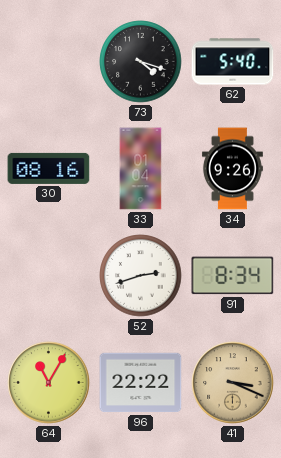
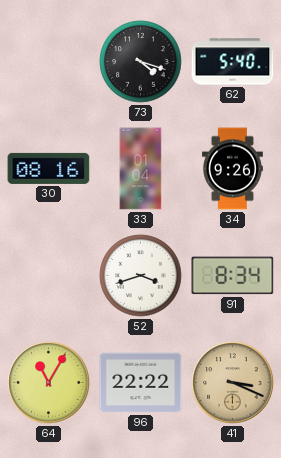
52: 2:42 -> 3:42 (141, 276)
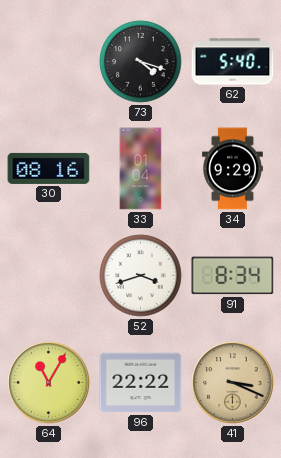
34: 9:26 -> 9:29 (232, 169)
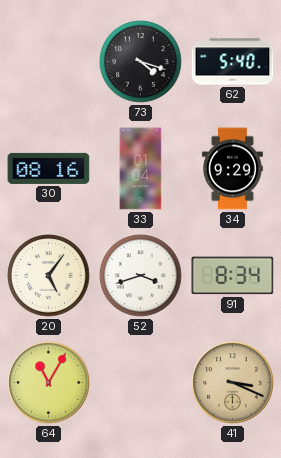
20: none -> 5:06 (49, 276)
96: 22:22 -> none (141, 383)
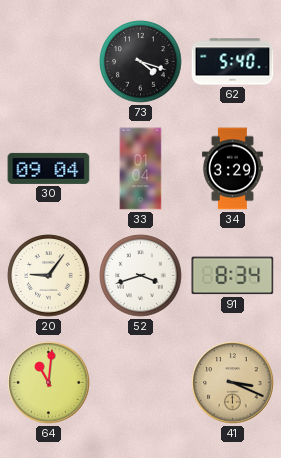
30: 08:16 -> 09:04 (49, 168)
34: 9:29 -> 3:29 (232, 169)
20: 5:06 -> 9:06 (49, 276)
64: 11:05 -> 11:01 (49, 383)
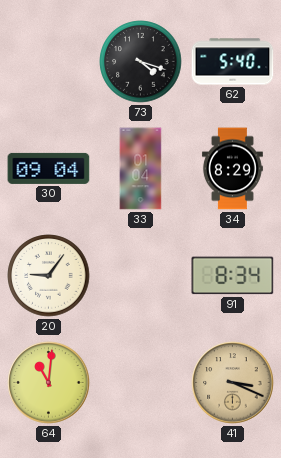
34: 3:29 -> 8:29 (232, 169)
52: 3:42 -> none (141, 276)
